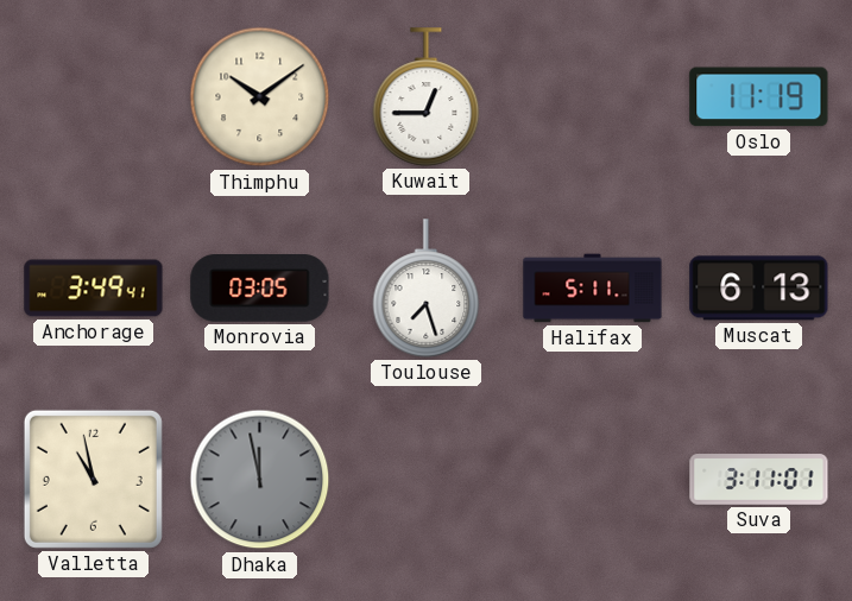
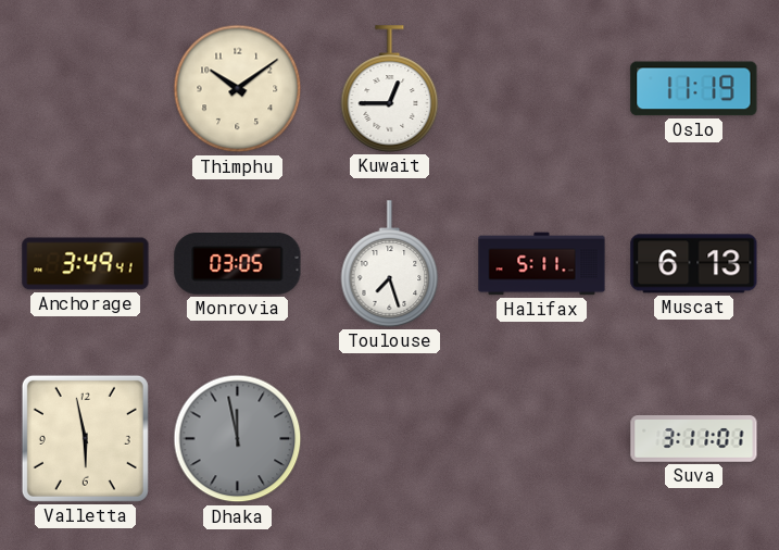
Valletta: 10:58 -> 5:58 (85, 438)
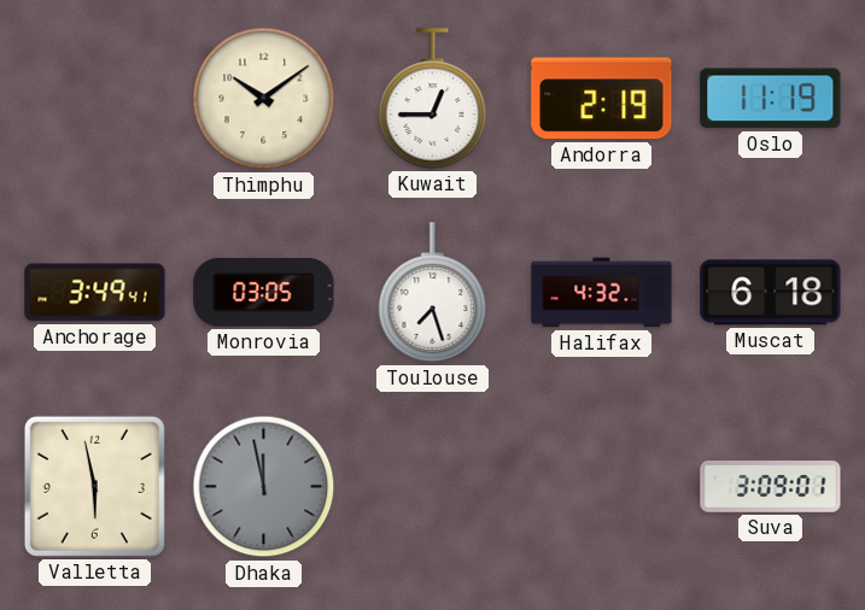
Andorra: none -> 2:19 (602, 99)
Halifax: 5:11 -> 4:32 (602, 293)
Muscat: 6:13 -> 6:18 (771, 293)
Suva: 3:11 -> 3:09 (771, 487)
